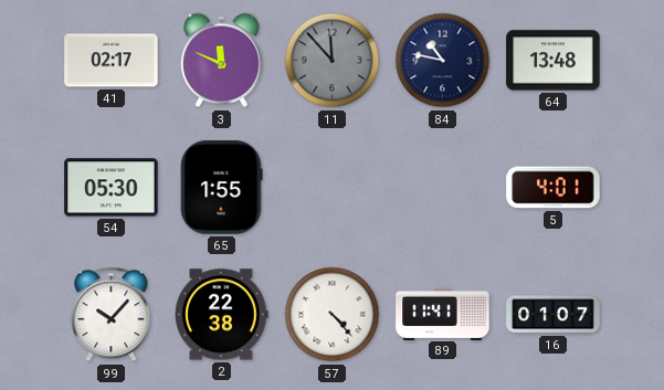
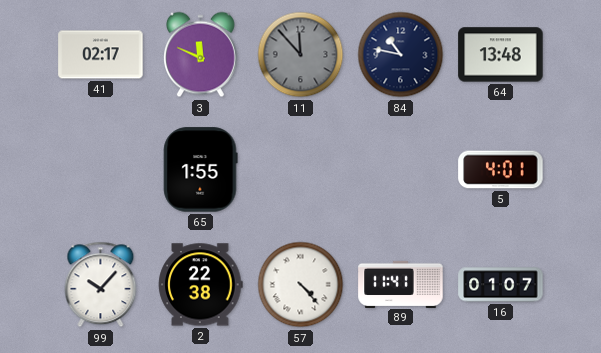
54: 05:30 -> none (112, 188)
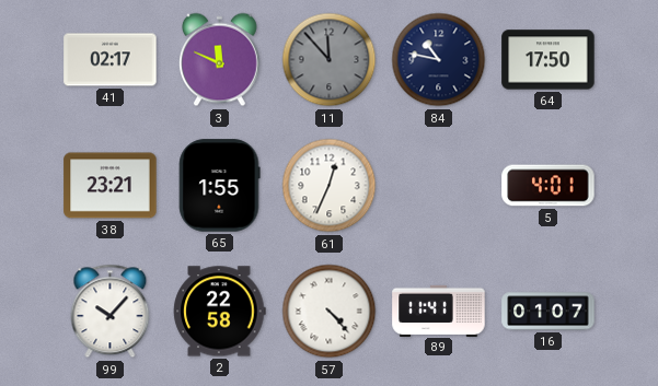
64: 13:48 -> 17:50 (549, 60)
38: none -> 23:21 (111, 186)
61: none -> 12:34 (330, 186)
2: 22:38 -> 22:58 (220, 312)
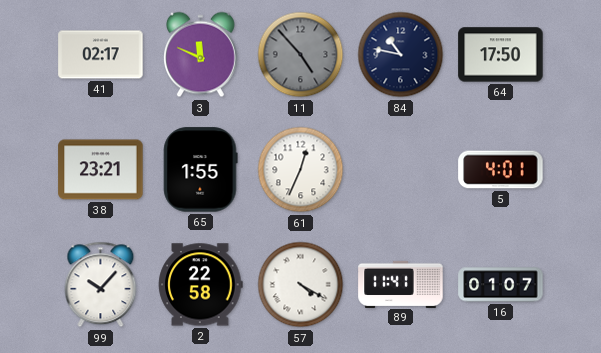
11: 11:53 -> 4:53 (301, 55)
57: 4:23 -> 4:20 (301, 285)
